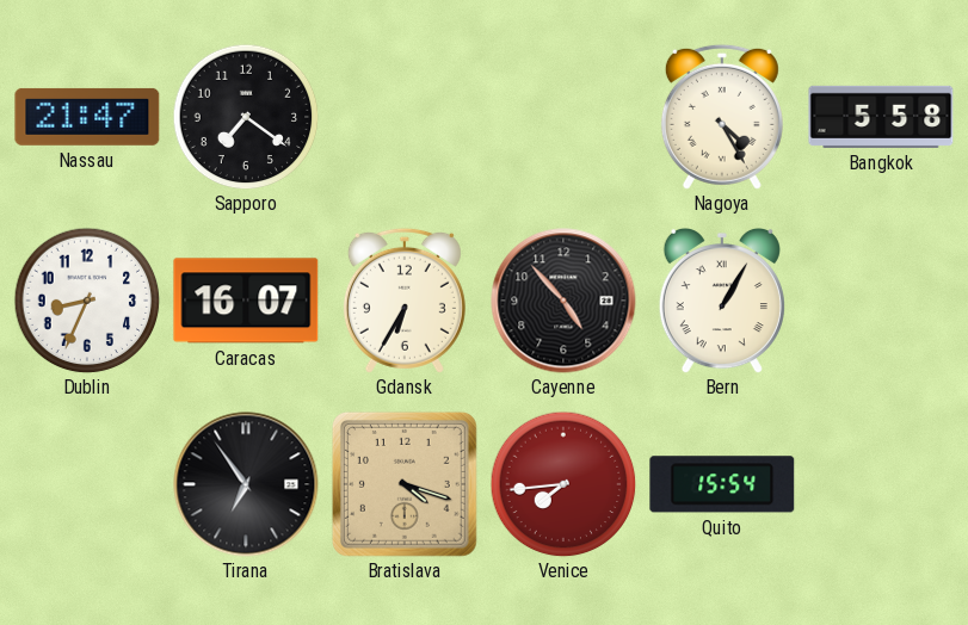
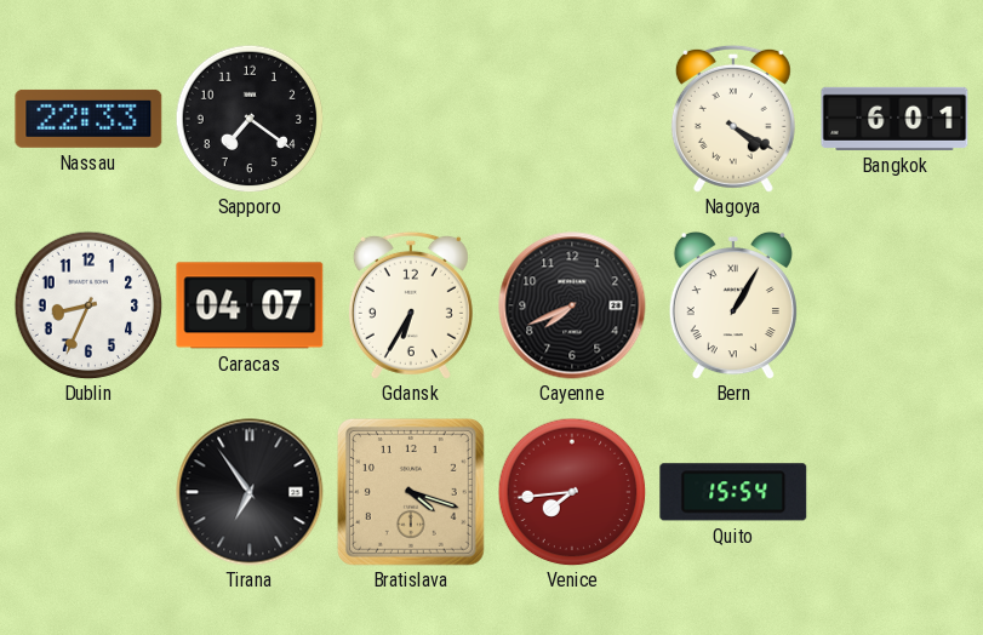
Nassau: 21:47 -> 22:33 (88, 119)
Nagoya: 4:25 -> 4:20 (733, 119)
Bangkok: 5:58 -> 6:01 (895, 119)
Caracas: 16:07 -> 04:07 (250, 305)
Cayenne: 4:53 -> 7:41 (572, 305)
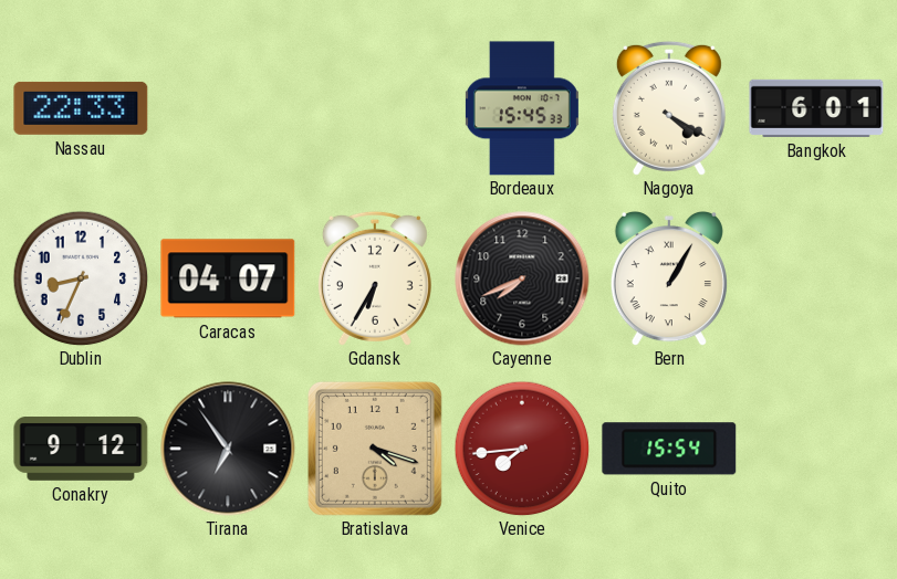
Sapporo: 7:21 -> none (250, 119)
Bordeaux: none -> 15:45 (522, 108)
Conakry: none -> 9:12 (81, 450)
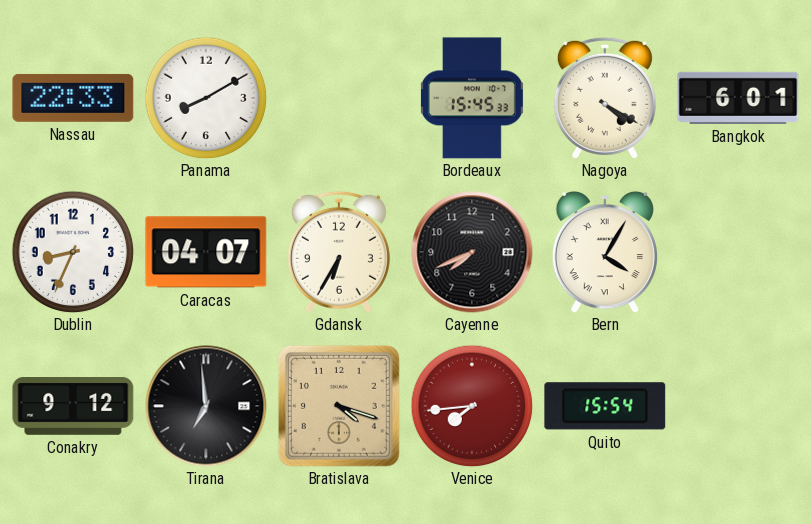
Panama: none -> 8:10 (206, 98)
Bern: 1:05 -> 4:05 (605, 252)
Tirana: 6:54 -> 6:59 (206, 406)
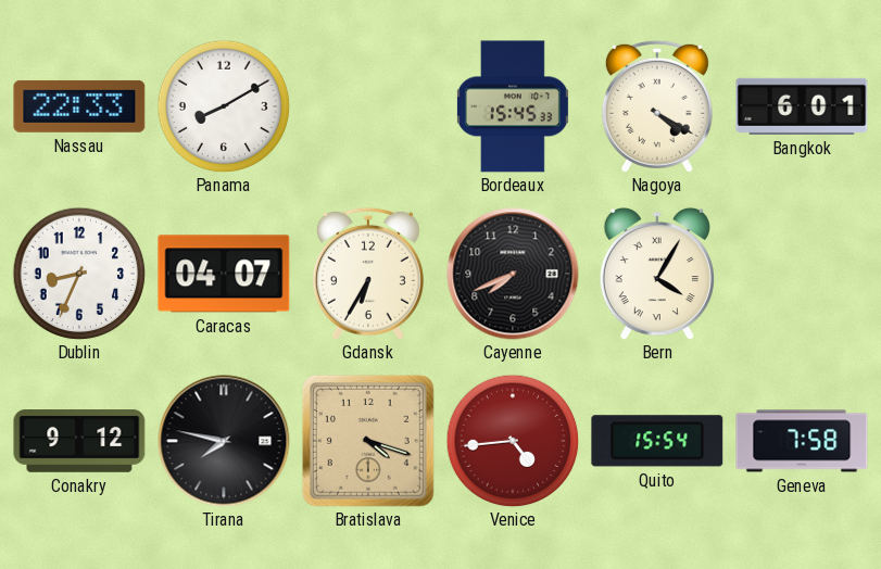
Tirana: 6:59 -> 7:47 (224, 441)
Venice: 7:44 -> 4:44 (513, 441)
Geneva: none -> 7:58 (802, 441)
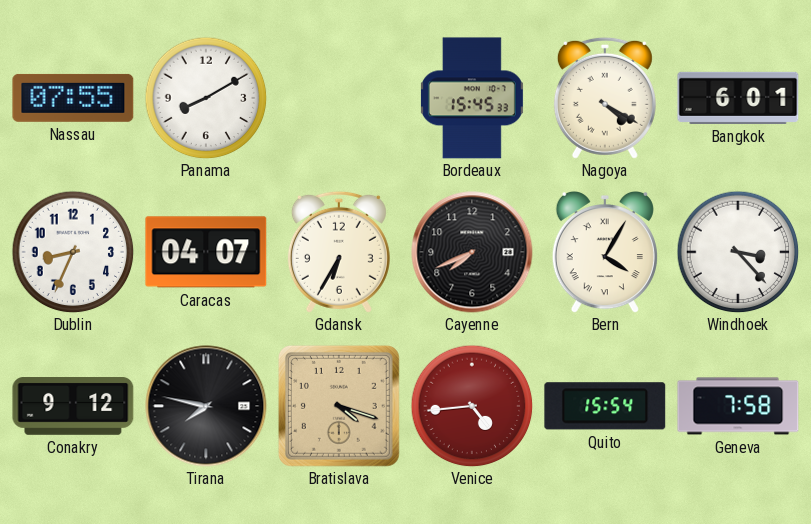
Nassau: 22:33 -> 07:55 (73, 98)
Windhoek: none -> 3:23 (738, 252)
